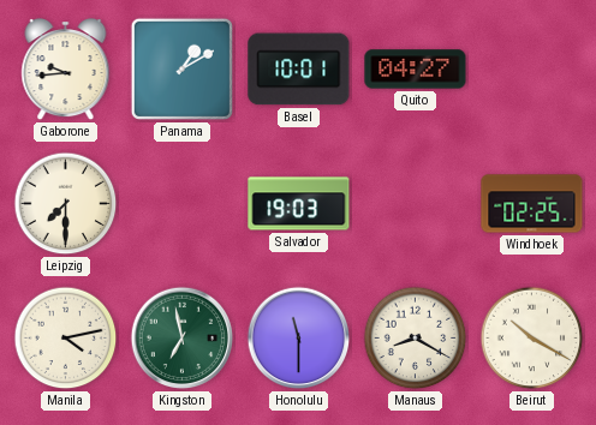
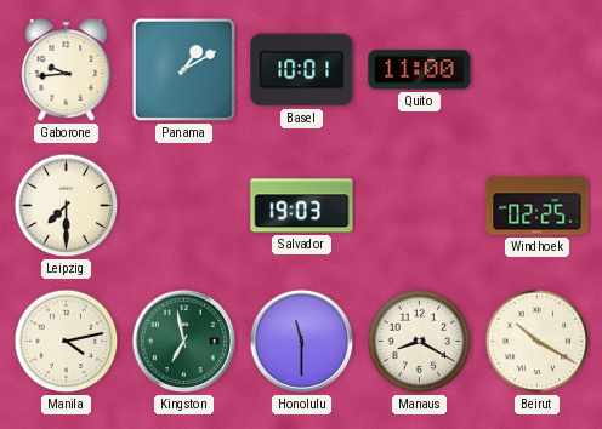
Quito: 04:27 -> 11:00 (420, 70)
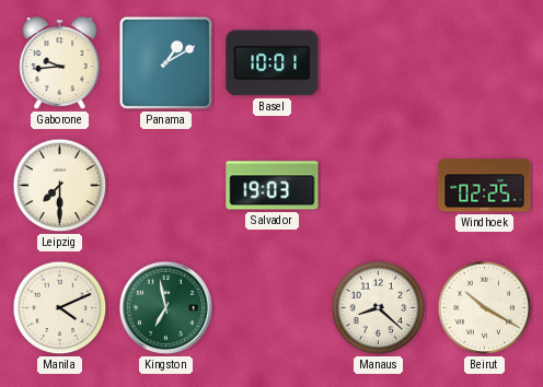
Quito: 11:00 -> none (420, 70)
Manila: 4:13 -> 4:11 (60, 308)
Honolulu: 11:30 -> none (302, 342)
Manaus: 8:20 -> 8:22 (379, 308)
